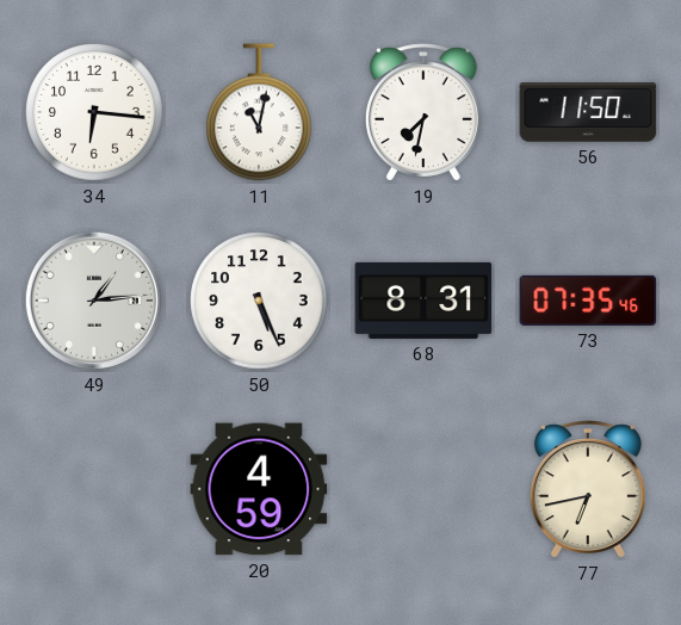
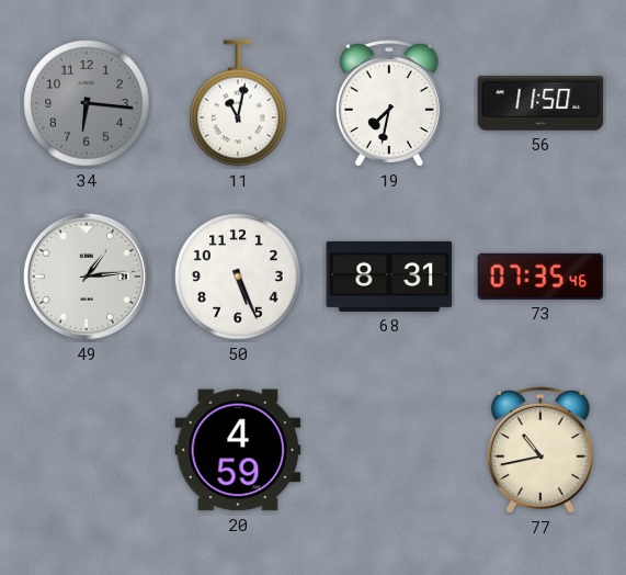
34 dial: white -> grey (87, 103)
77: 6:43 -> 10:43 (540, 450)
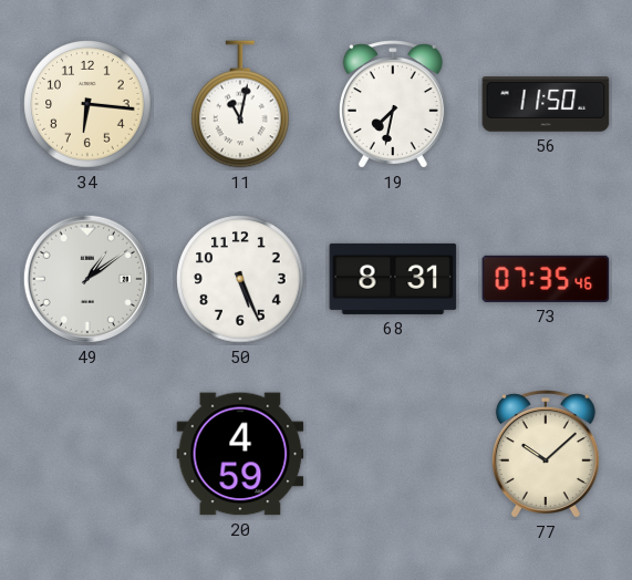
34 dial: grey -> cream (87, 104)
49: 1:14 -> 1:09 (87, 279)
77: 10:43 -> 10:08 (546, 454)
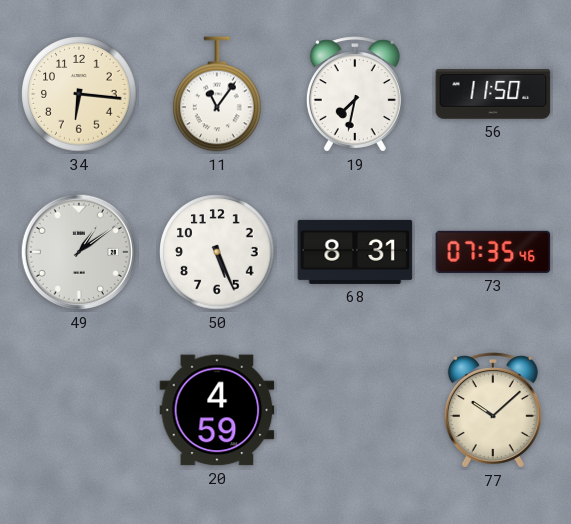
11: 11:02 -> 11:06 (218, 94)
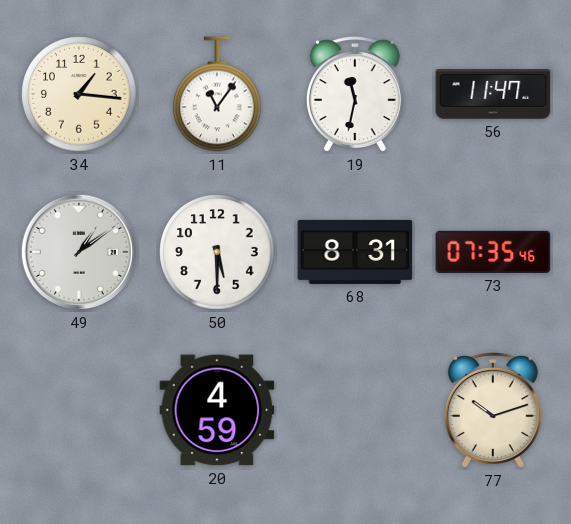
34: 6:16 -> 1:16 (79, 94)
19: 7:32 -> 11:32 (355, 94)
56: 11:50 -> 11:47 (493, 94)
50: 5:26 -> 5:30 (217, 252)
77: 10:08 -> 10:12 (493, 410)
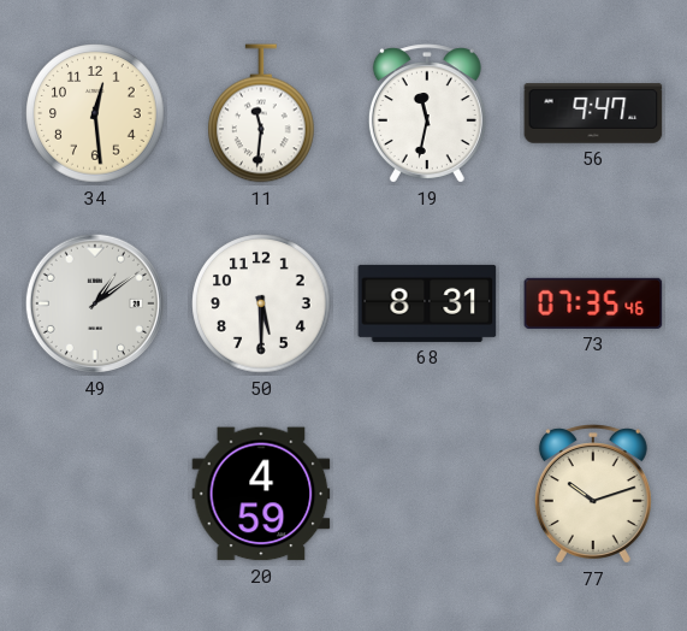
34: 1:16 -> 12:29 (95, 113)
11: 11:06 -> 11:31 (262, 113)
56: 11:47 -> 9:47 (593, 113)
